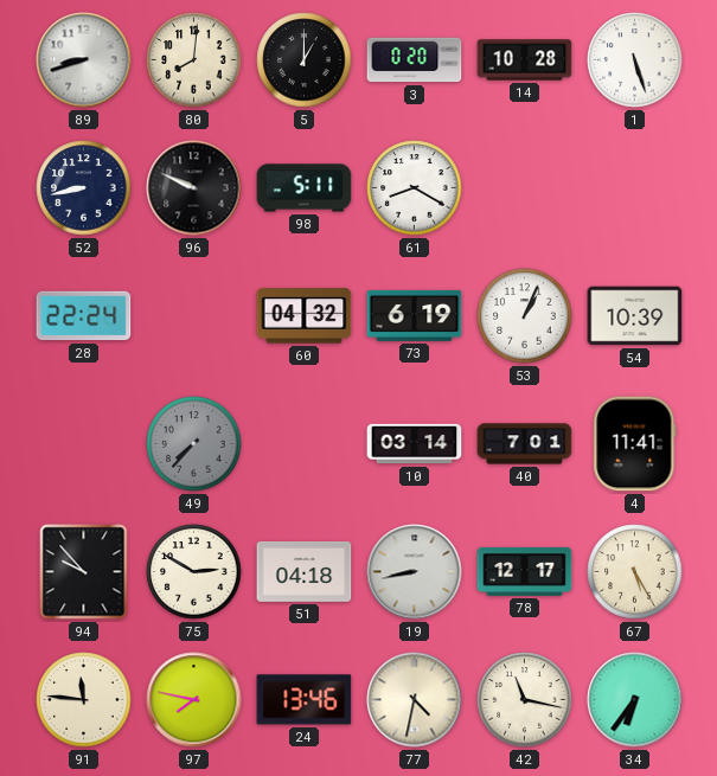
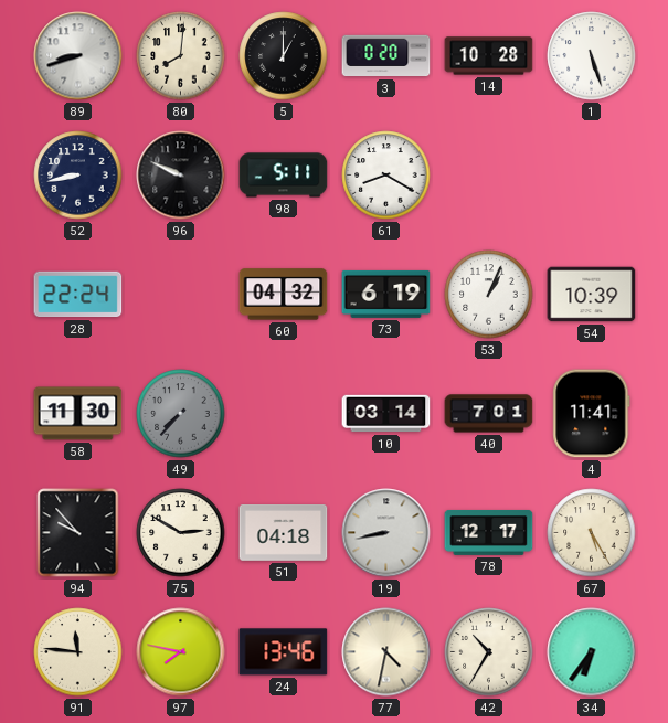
58: none -> 11:30 (78, 414)
42: 11:17 -> 10:35 (489, 652)
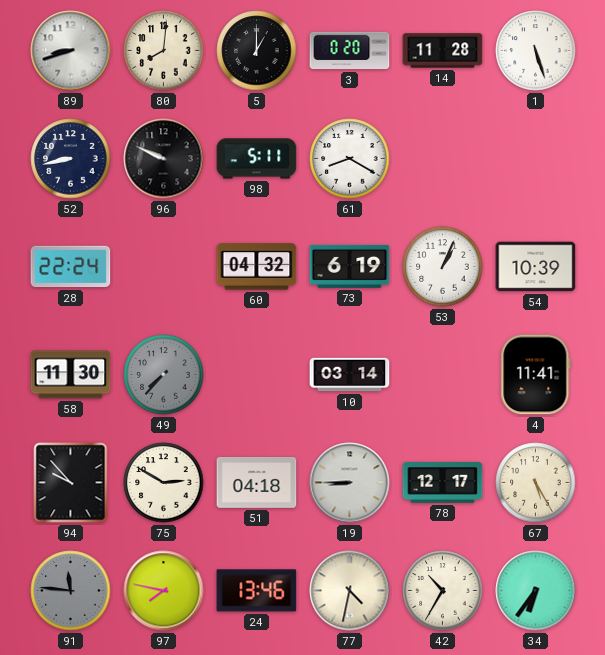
14: 10:28 -> 11:28 (443, 51)
40: 7:01 -> none (489, 414)
19: 8:43 -> 8:45 (350, 483)
91 dial: cream -> grey (71, 591)
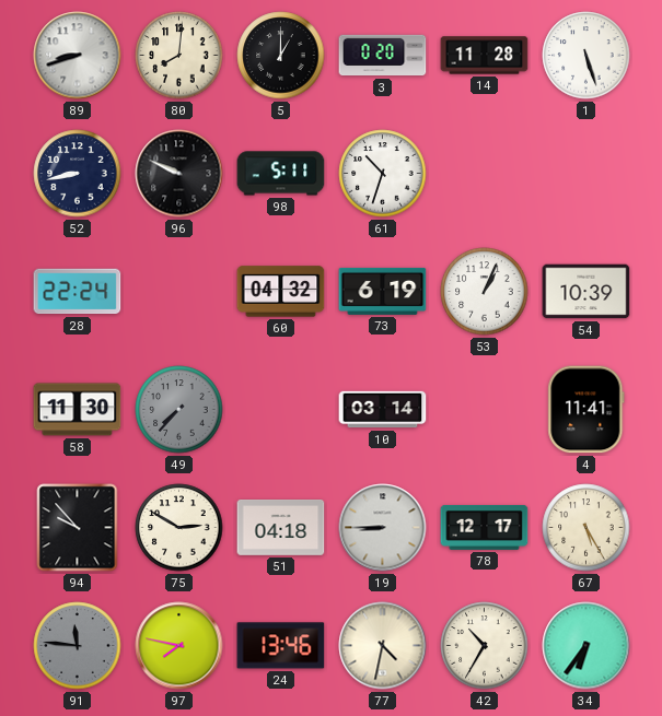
61: 8:20 -> 10:33 (383, 174)
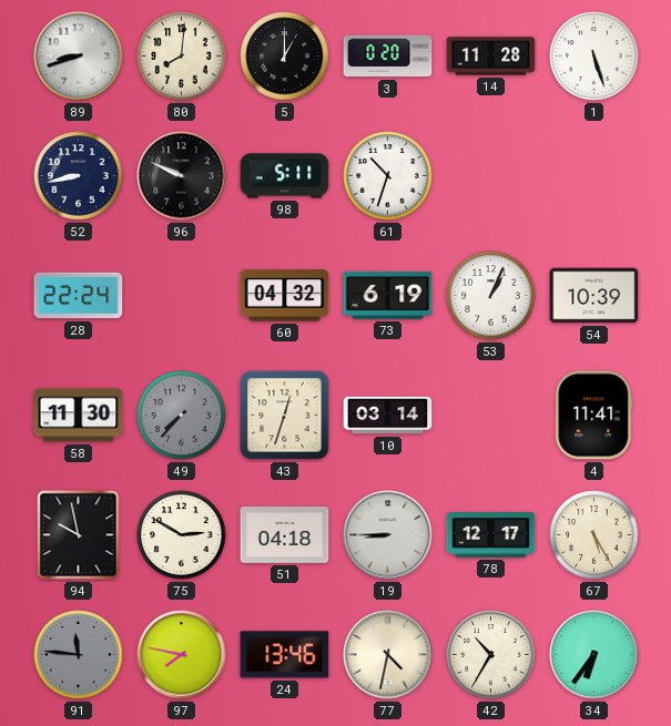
43: none -> 12:33 (285, 416)
94: 9:53 -> 9:58 (79, 535)
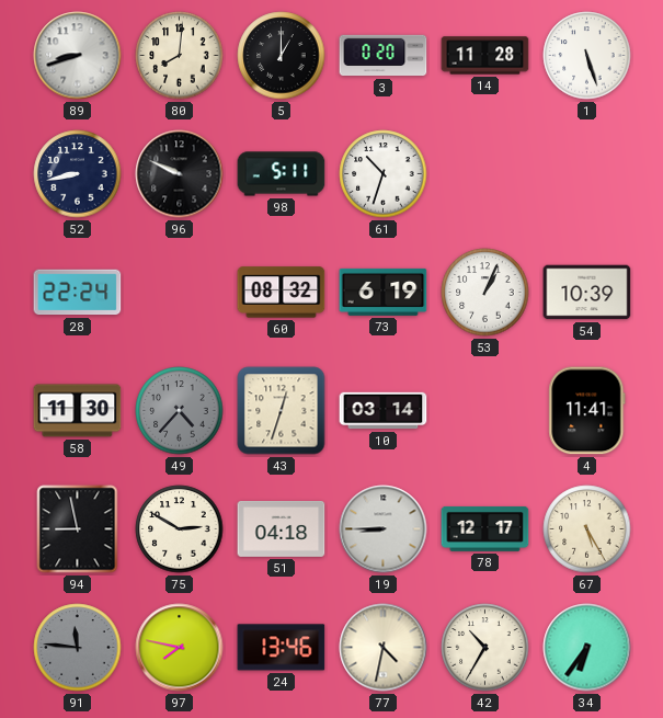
60: 04:32 -> 08:32 (282, 293)
49: 7:37 -> 4:37 (180, 411)
94: 9:58 -> 8:58 (78, 529)
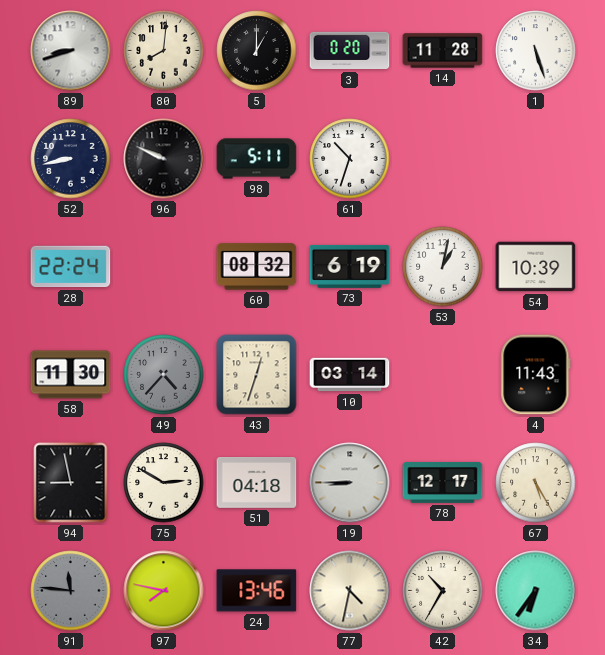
53: 1:04 -> 1:02 (443, 267)
4: 11:41 -> 11:43 (536, 375)
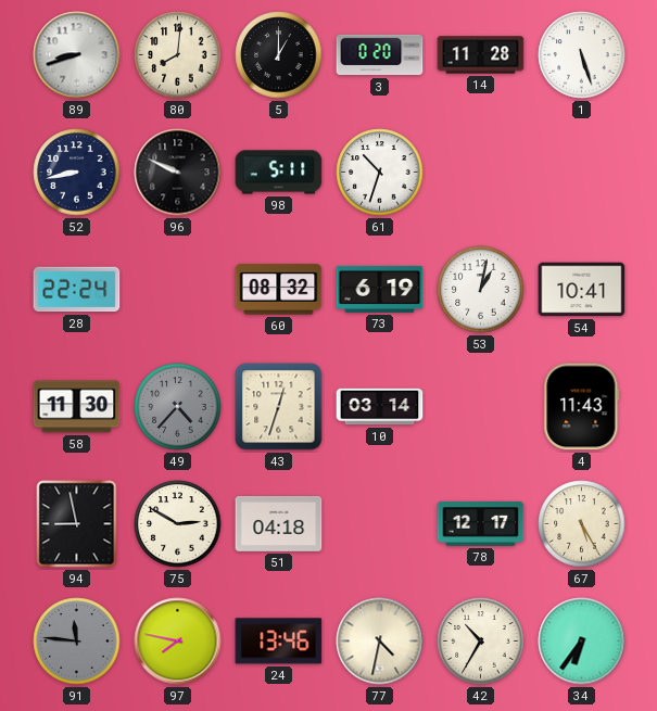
54: 10:39 -> 10:41 (582, 290)
19: 8:45 -> none (350, 483)
